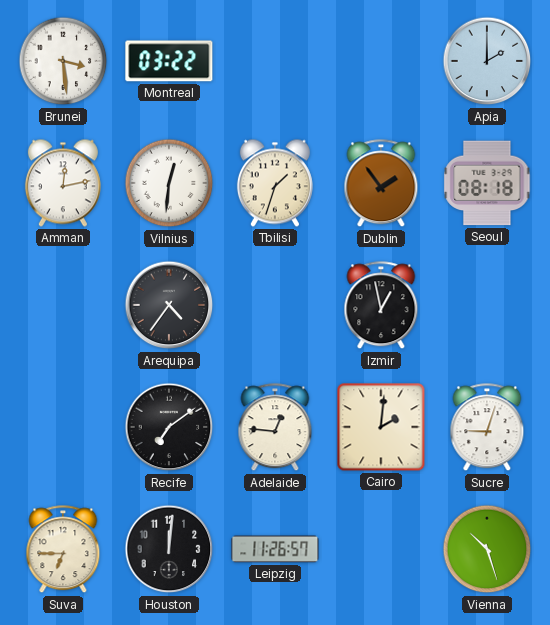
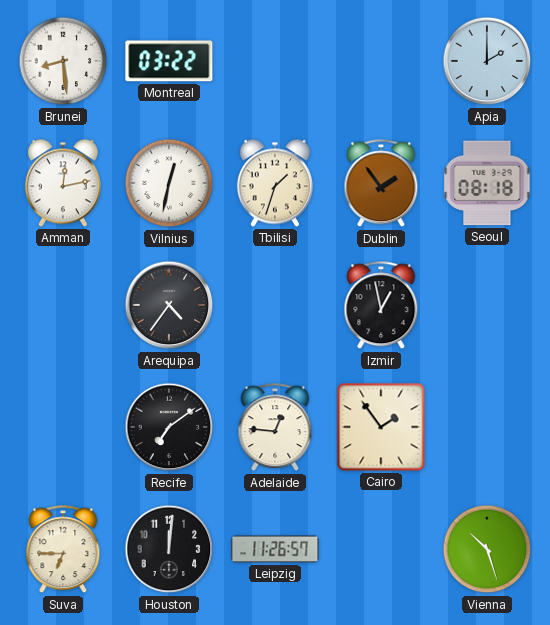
Brunei: 3:29 -> 8:29 (63, 61)
Vilnius: 12:31 -> 12:32 (169, 183)
Cairo: 2:01 -> 1:54 (381, 427)
Sucre: 9:03 -> none (487, 428)
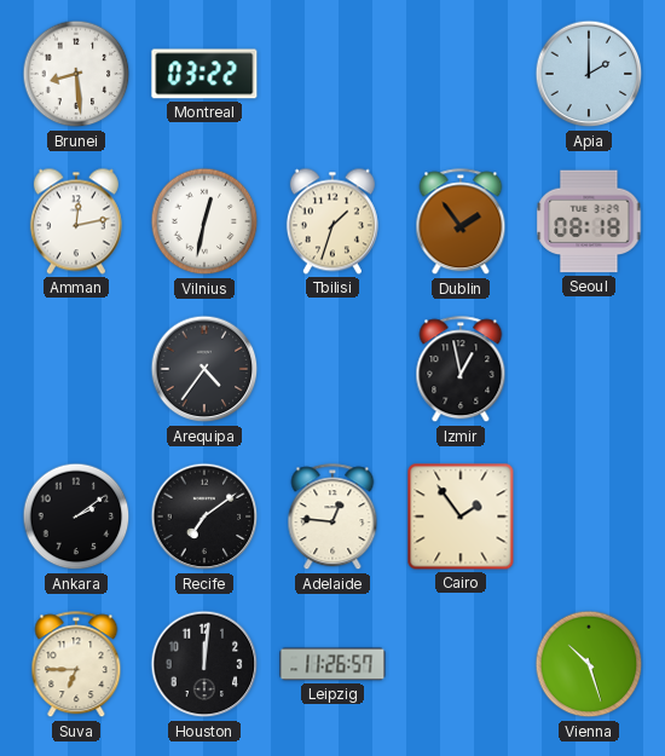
Ankara: none -> 2:09 (76, 516)
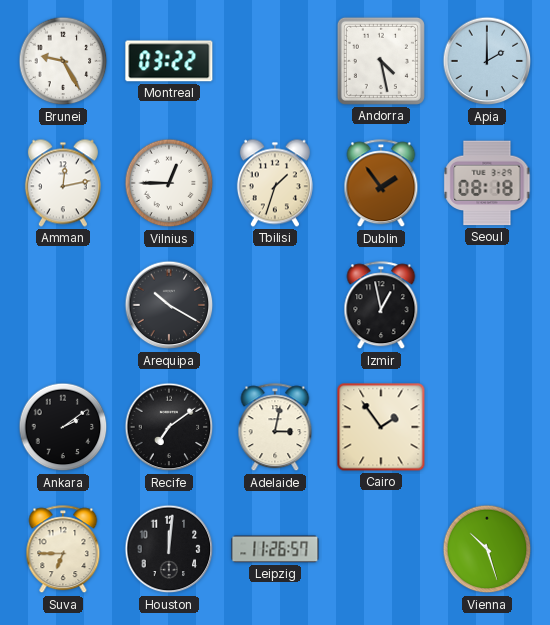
Brunei: 8:29 -> 9:25 (63, 61)
Andorra: none -> 4:28 (381, 61)
Vilnius: 12:32 -> 12:45 (169, 183)
Arequipa: 4:36 -> 10:20 (169, 305)
Adelaide: 12:46 -> 3:02 (275, 428)
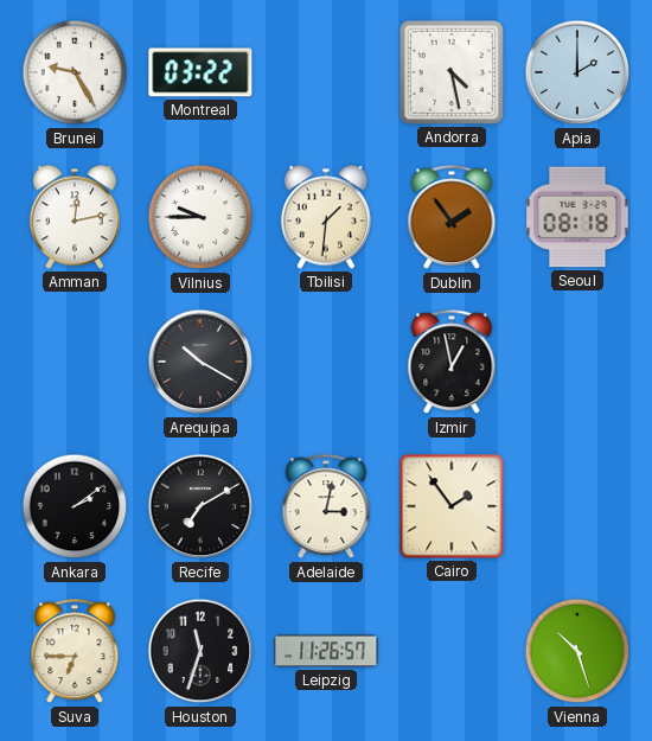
Vilnius: 12:45 -> 9:45 (200, 217)
Tbilisi: 1:33 -> 1:31 (326, 217)
Recife: 7:09 -> 7:10 (200, 506)
Houston: 12:01 -> 11:33 (200, 651)
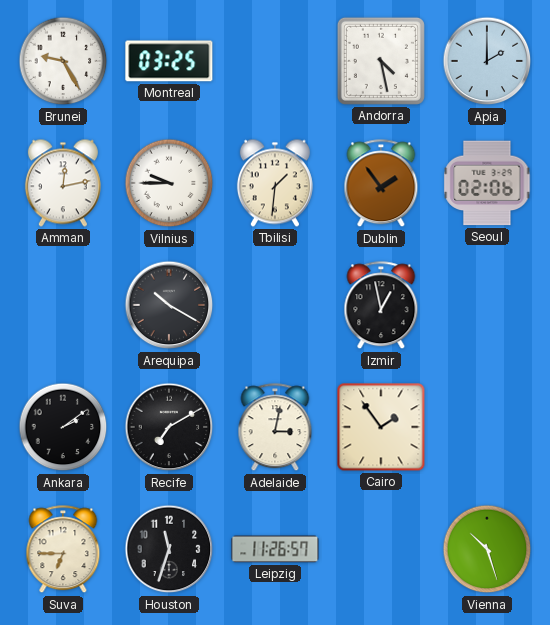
Montreal: 03:22 -> 03:25 (169, 61)
Seoul: 08:18 -> 02:06 (487, 183)
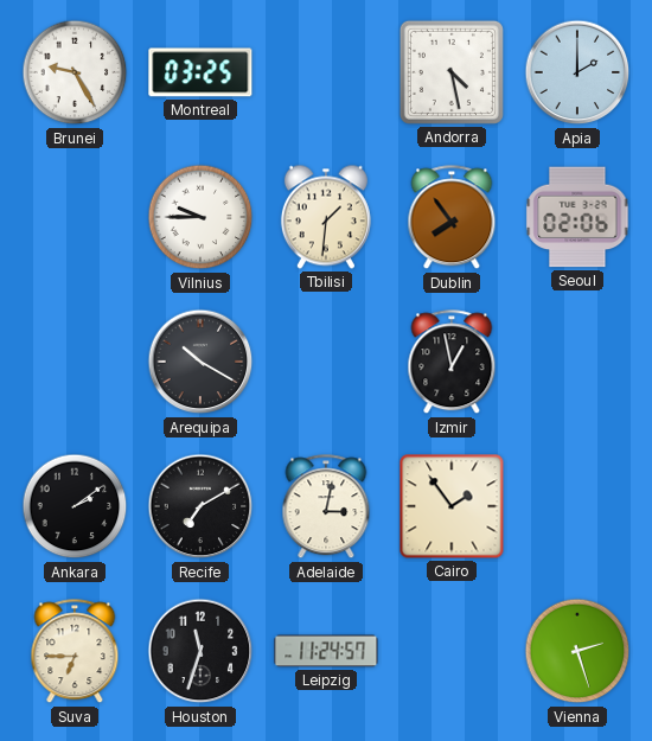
Amman: 12:13 -> none (63, 183)
Dublin: 1:54 -> 7:54 (452, 218)
Leipzig: 11:26 -> 11:24 (326, 651)
Vienna: 10:27 -> 2:27 (577, 651)
